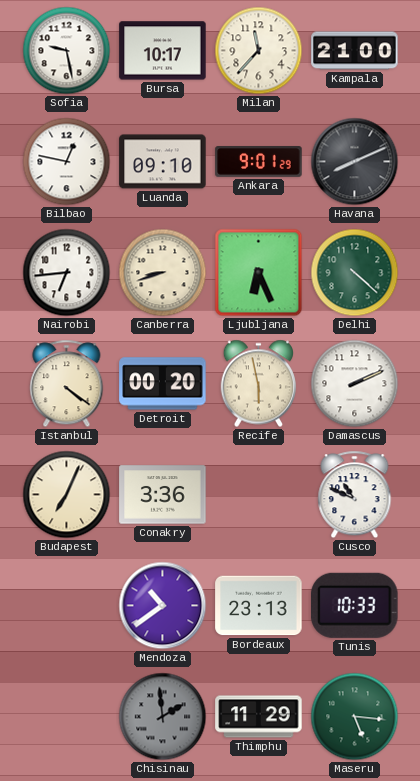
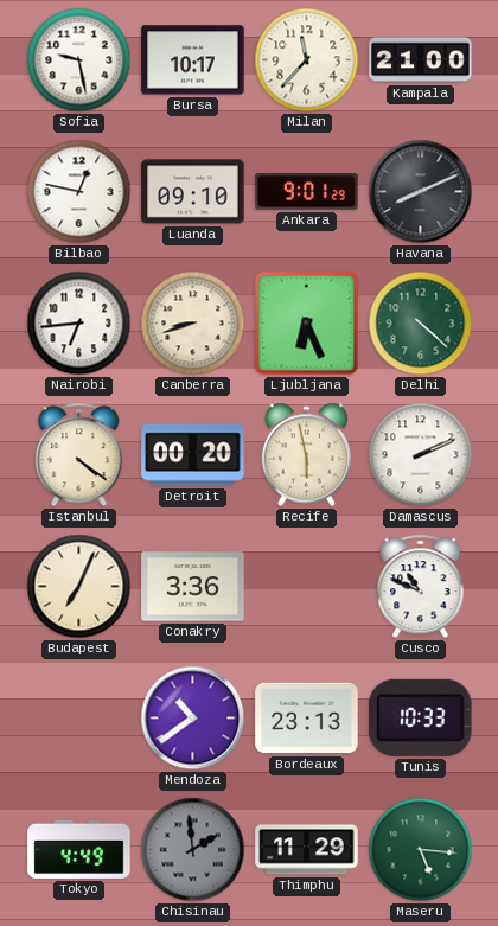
Tokyo: none -> 4:49 (79, 849)
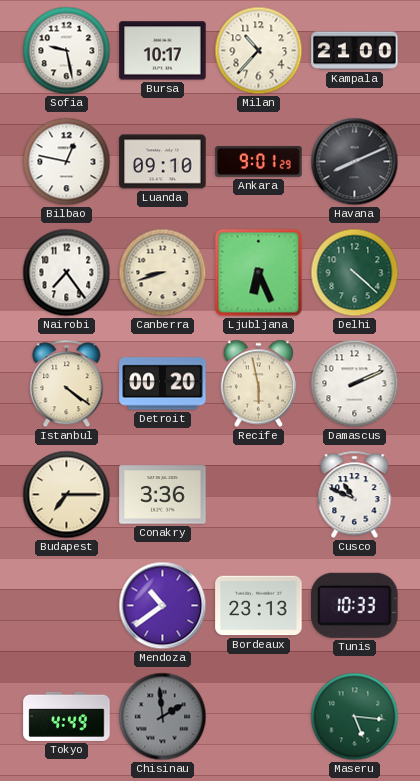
Milan: 11:37 -> 10:37 (259, 51)
Nairobi: 6:44 -> 7:24 (67, 273)
Budapest: 7:04 -> 7:15 (67, 495)
Thimphu: 11:29 -> none (307, 850)
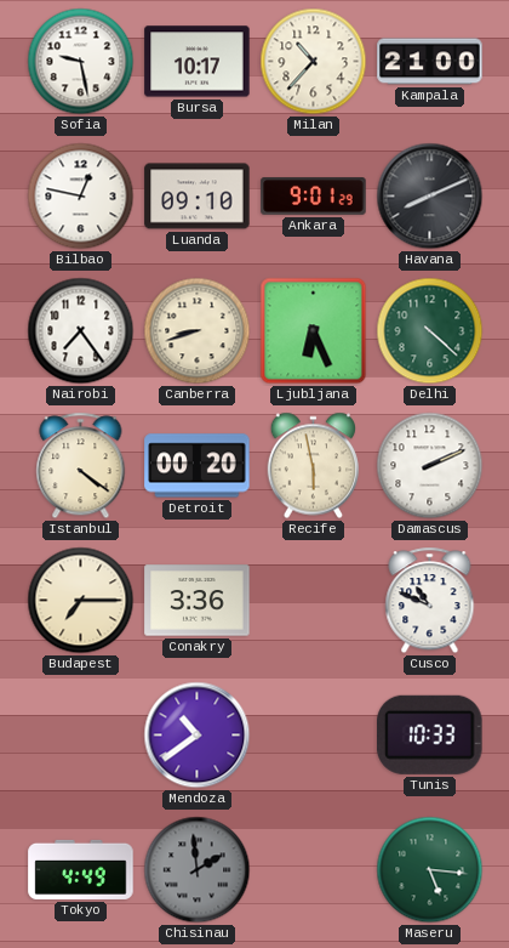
Bordeaux: 23:13 -> none (259, 606)
